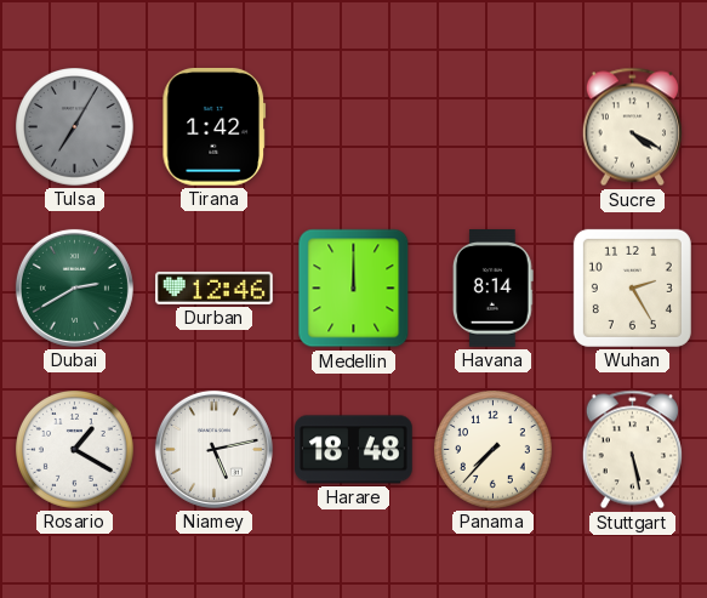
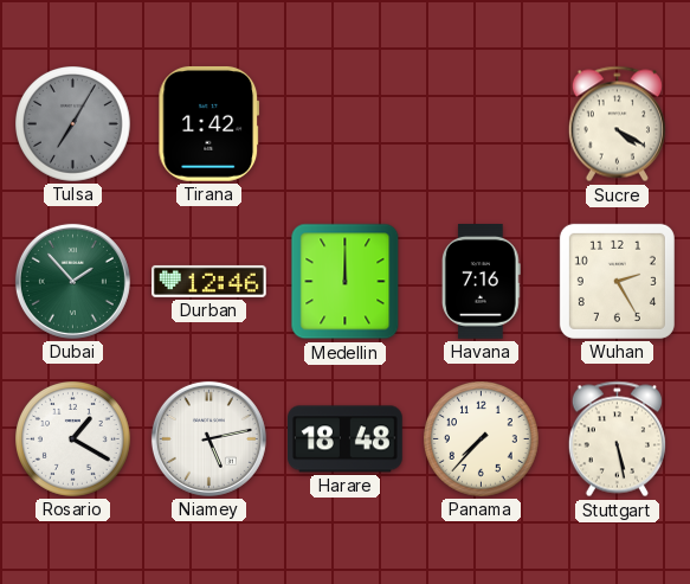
Dubai: 2:40 -> 1:53 (72, 281)
Havana: 8:14 -> 7:16 (481, 282)
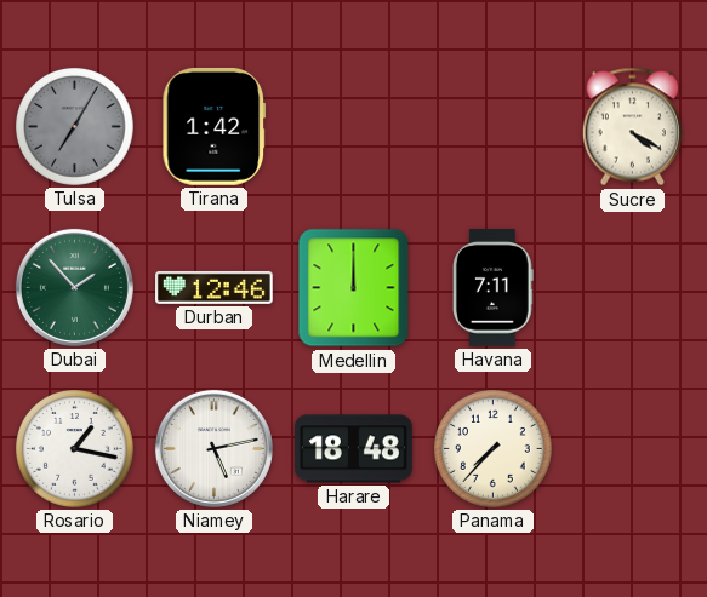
Havana: 7:16 -> 7:11 (492, 288)
Wuhan: 2:25 -> none (617, 281)
Rosario: 1:20 -> 1:17 (75, 449)
Stuttgart: 5:28 -> none (617, 439)
